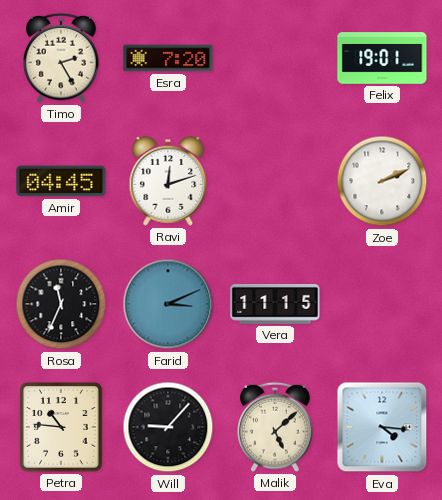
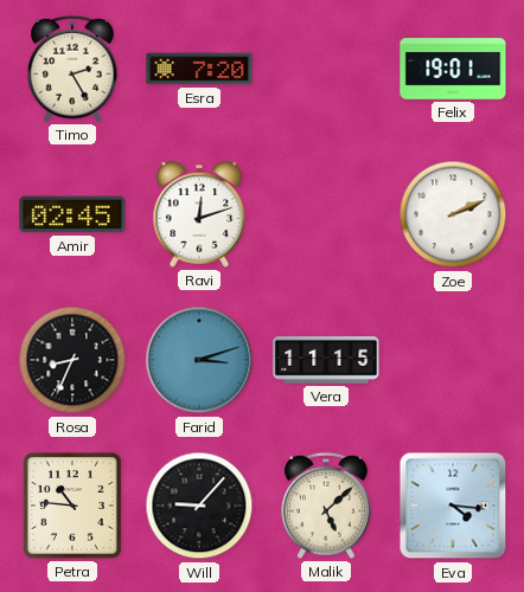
Amir: 04:45 -> 02:45 (72, 214)
Rosa: 11:34 -> 8:34 (72, 360)
Farid: 3:11 -> 3:12 (199, 360)
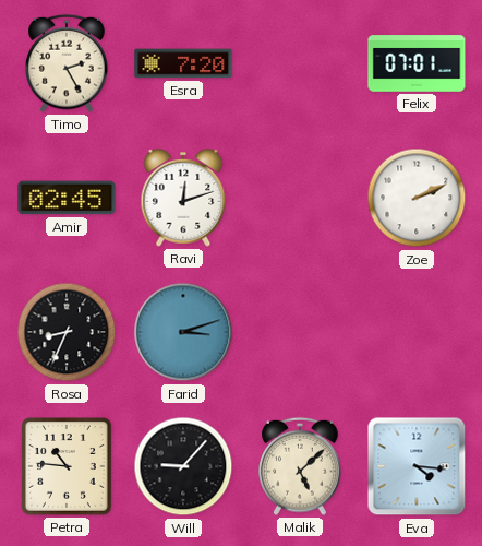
Felix: 19:01 -> 07:01 (417, 63)
Vera: 11:15 -> none (326, 361)
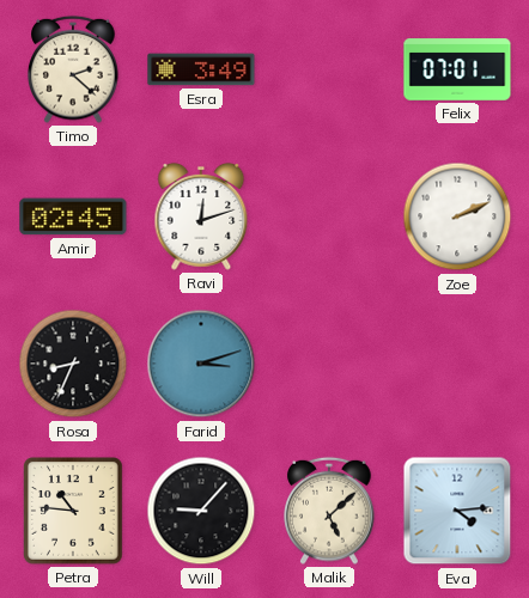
Timo: 2:25 -> 2:22 (73, 69)
Esra: 7:20 -> 3:49 (201, 69)
Eva: 4:16 -> 4:14 (457, 511)
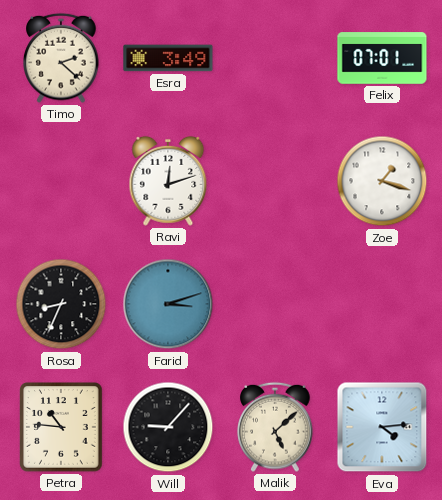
Amir: 02:45 -> none (73, 216)
Zoe: 2:11 -> 1:18 (382, 181)
